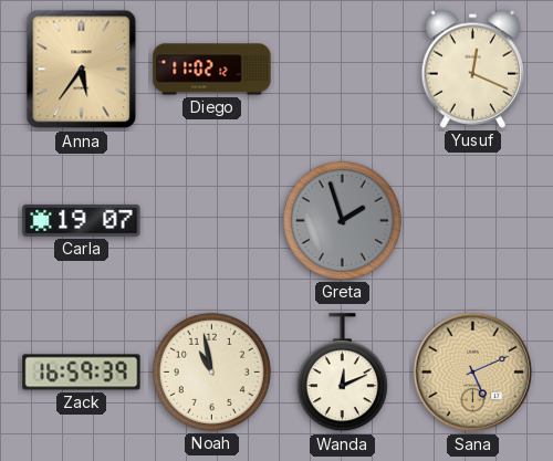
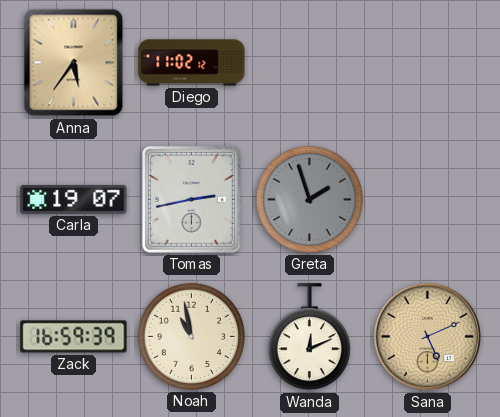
Yusuf: 12:19 -> none (472, 69)
Tomas: none -> 2:43 (191, 199)
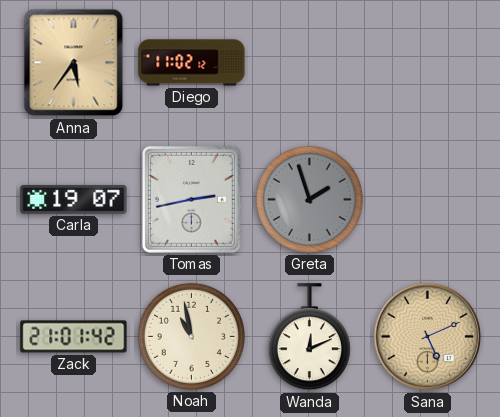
Zack: 16:59 -> 21:01 (74, 337)
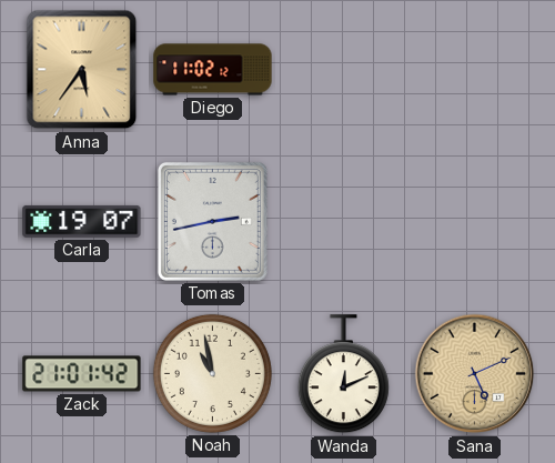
Greta: 1:57 -> none (309, 199)
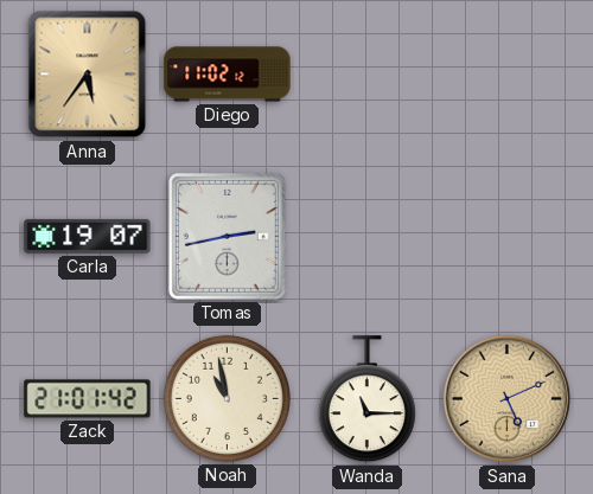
Wanda: 12:11 -> 11:15 (366, 399)
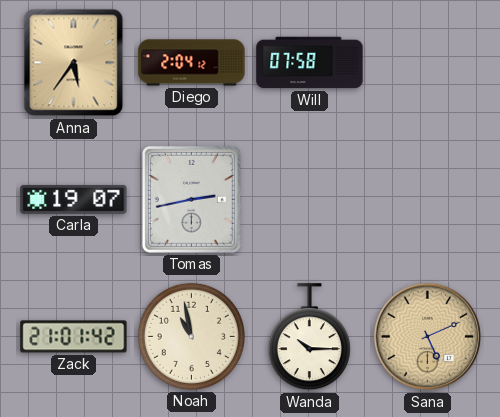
Diego: 11:02 -> 2:04 (192, 63)
Will: none -> 07:58 (310, 63)
Wanda: 11:15 -> 10:15 (309, 337)
